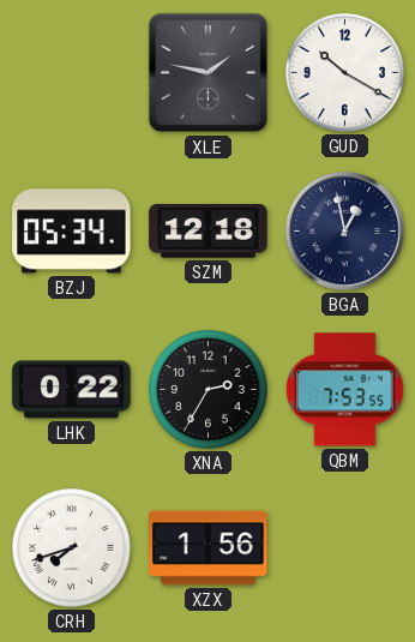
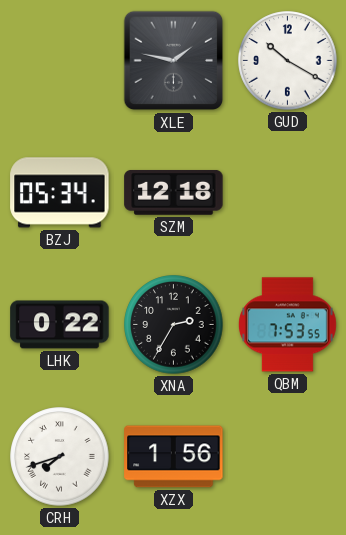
BGA: 12:58 -> none (344, 230)
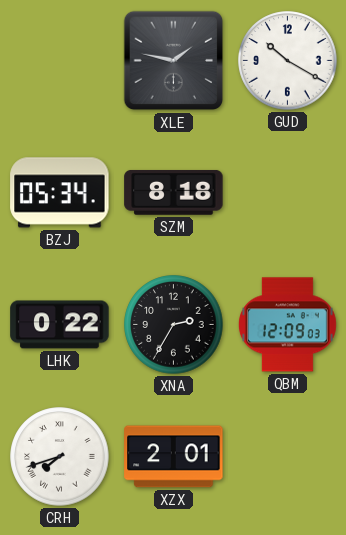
SZM: 12:18 -> 8:18 (174, 193)
QBM: 7:53 -> 12:09 (287, 325)
XZX: 1:56 -> 2:01 (174, 457)
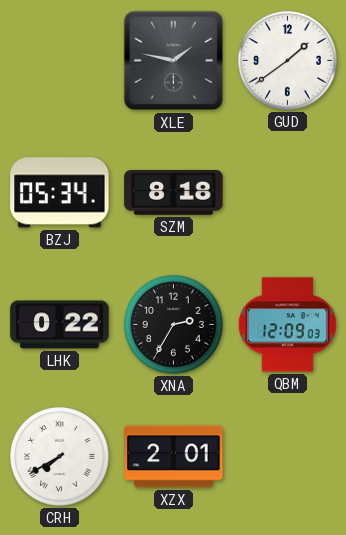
GUD: 10:20 -> 1:39 (288, 61)
CRH: 7:42 -> 7:40 (60, 457)
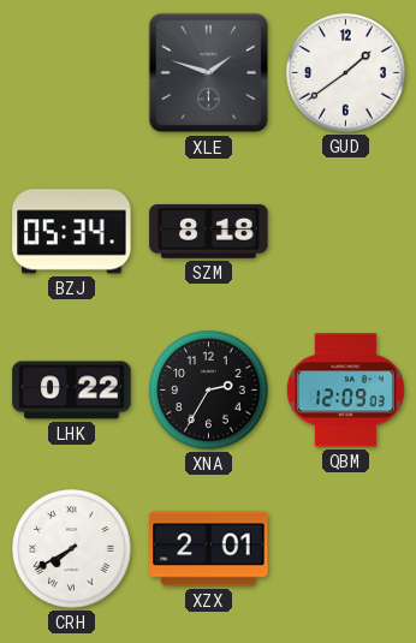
XLE: 1:47 -> 1:48 (209, 73)
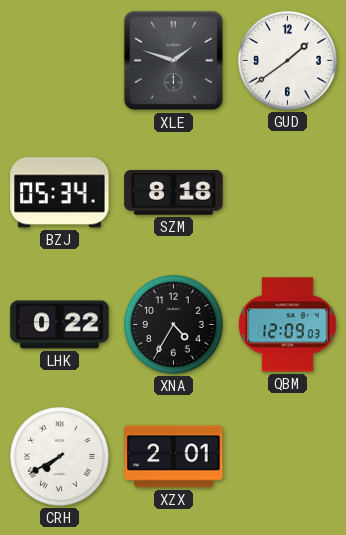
XNA: 2:35 -> 4:35 (174, 325)
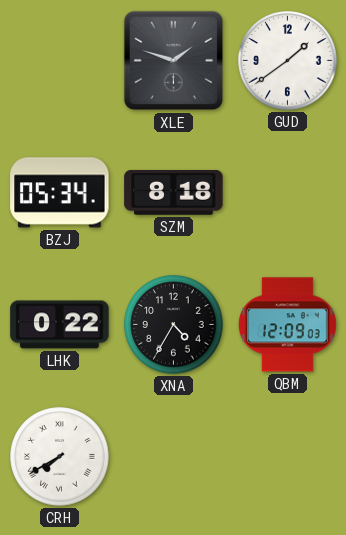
XZX: 2:01 -> none (174, 457)
